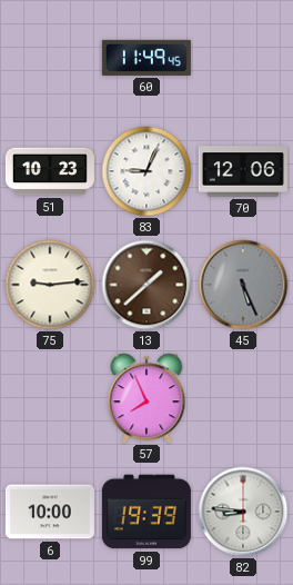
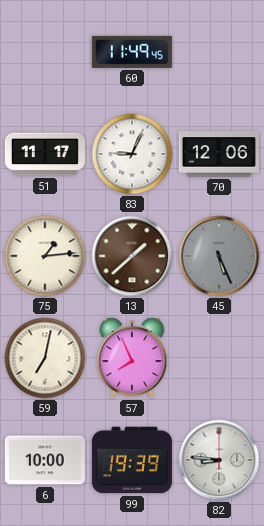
51: 10:23 -> 11:17 (45, 154)
75: 9:14 -> 1:14 (45, 256)
59: none -> 7:02 (45, 358)
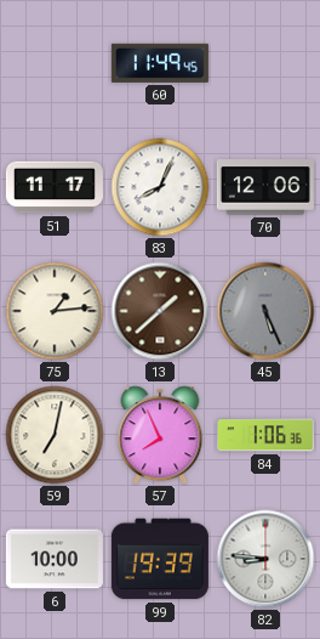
83: 9:04 -> 8:04 (160, 187)
84: none -> 1:06 (265, 435)
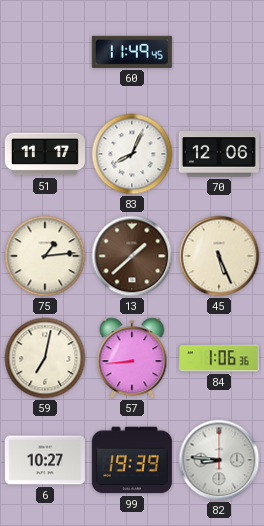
45 dial: grey -> cream (219, 256)
57: 7:56 -> 8:44 (132, 358)
6: 10:00 -> 10:27 (45, 460)
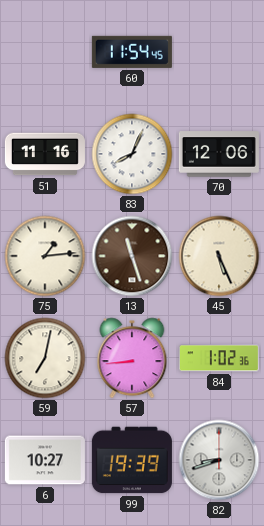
60: 11:49 -> 11:54 (132, 52)
51: 11:17 -> 11:16 (45, 154)
13: 1:38 -> 11:27 (132, 256)
84: 1:06 -> 1:02 (219, 358)
82: 8:46 -> 8:42 (219, 460)
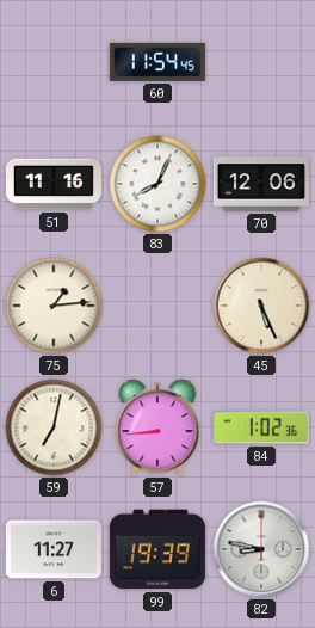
13: 11:27 -> none (132, 256)
6: 10:27 -> 11:27 (54, 549)
82: 8:42 -> 8:47 (261, 549)
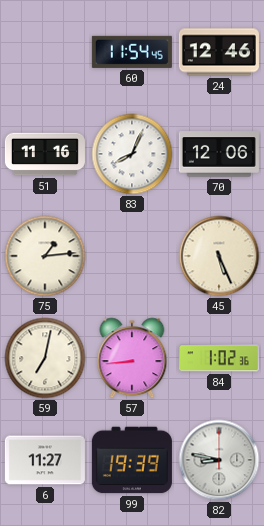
24: none -> 12:46 (219, 52)
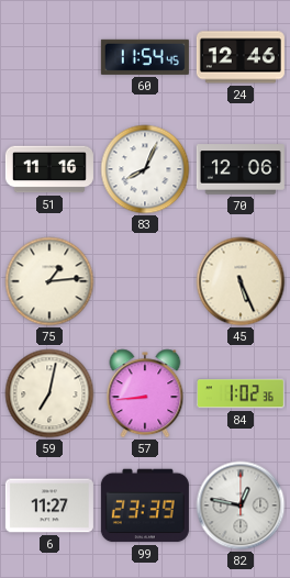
99: 19:39 -> 23:39 (145, 505)
82: 8:47 -> 12:47 (241, 505)
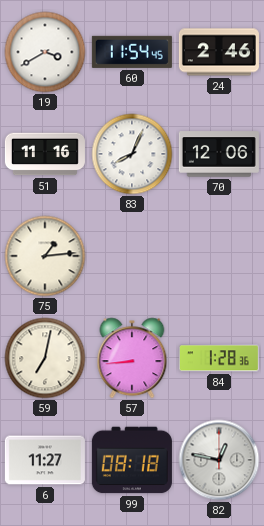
19: none -> 3:40 (45, 52)
24: 12:46 -> 2:46 (219, 52)
45: 5:26 -> none (241, 281)
84: 1:02 -> 1:28 (219, 358)
99: 23:39 -> 08:18 (132, 460)
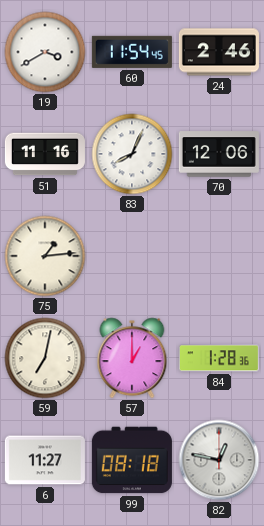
57: 8:44 -> 1:00 (132, 358)
